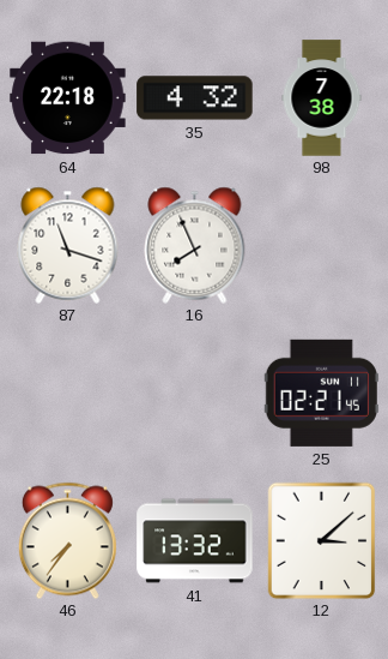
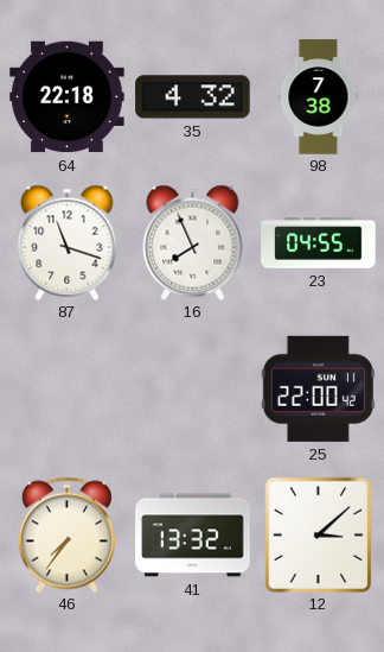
23: none -> 04:55 (319, 243)
25: 02:21 -> 22:00 (318, 388)
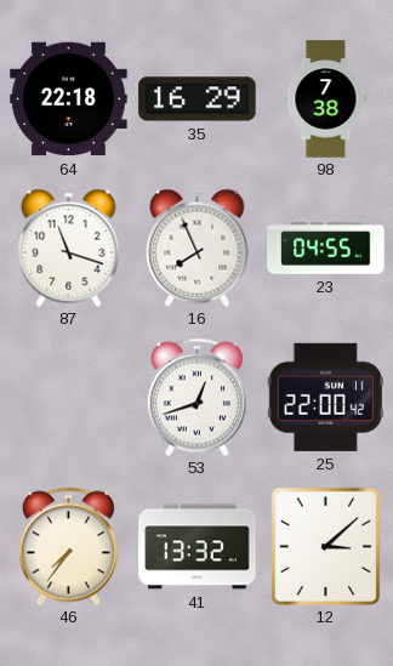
35: 4:32 -> 16:29 (198, 99)
53: none -> 12:42 (196, 397)
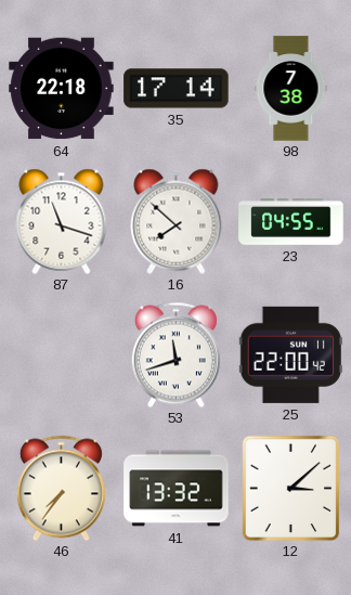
35: 16:29 -> 17:14 (177, 89)
16: 7:56 -> 7:52 (177, 221)
53: 12:42 -> 11:42 (175, 354)
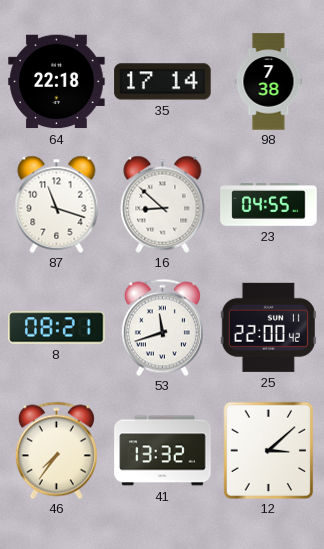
16: 7:52 -> 8:52 (163, 204)
8: none -> 08:21 (57, 328)
